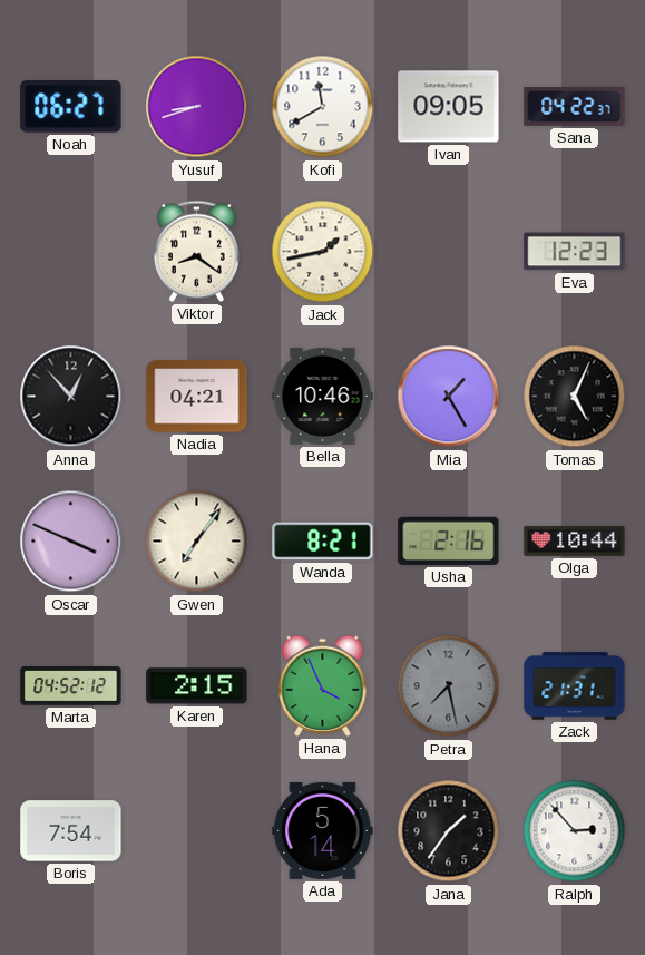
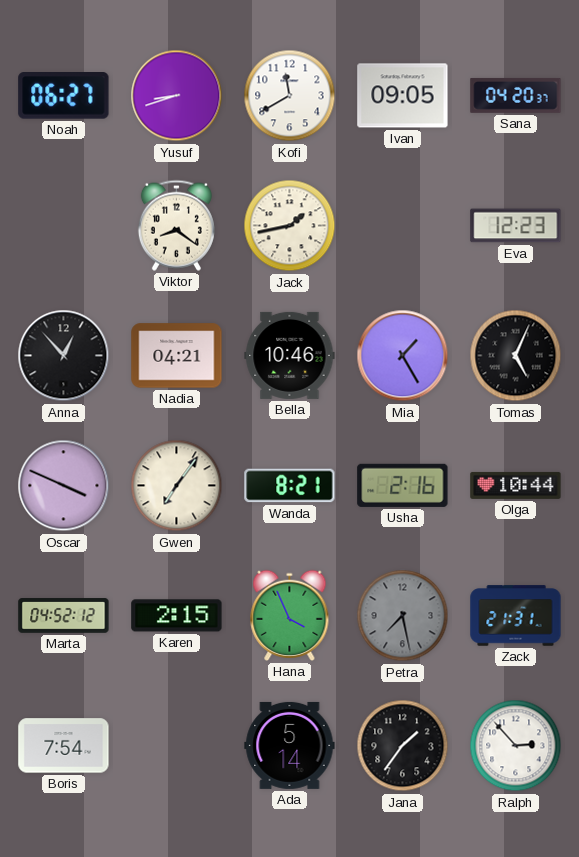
Sana: 04:22 -> 04:20 (516, 95)
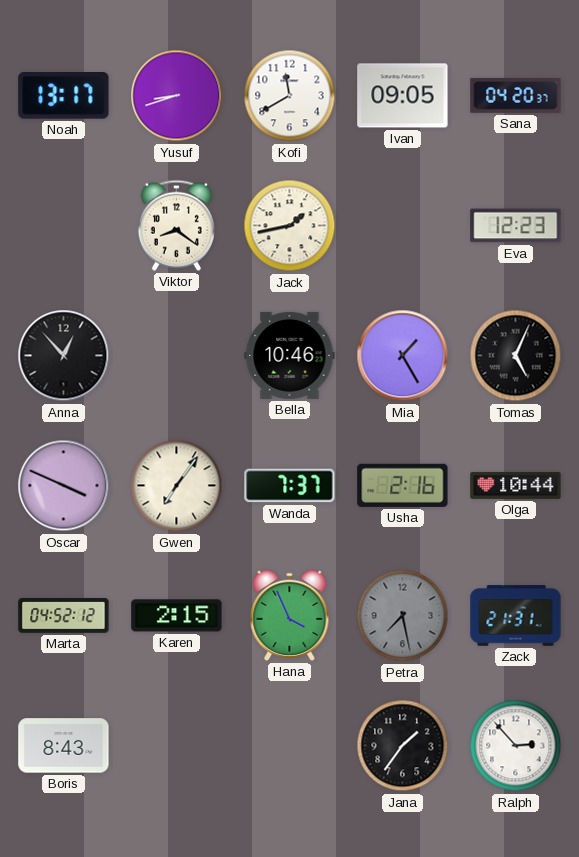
Noah: 06:27 -> 13:17 (64, 96)
Nadia: 04:21 -> none (177, 356)
Wanda: 8:21 -> 7:37 (290, 486)
Boris: 7:54 -> 8:43 (64, 746)
Ada: 5:14 -> none (290, 745)
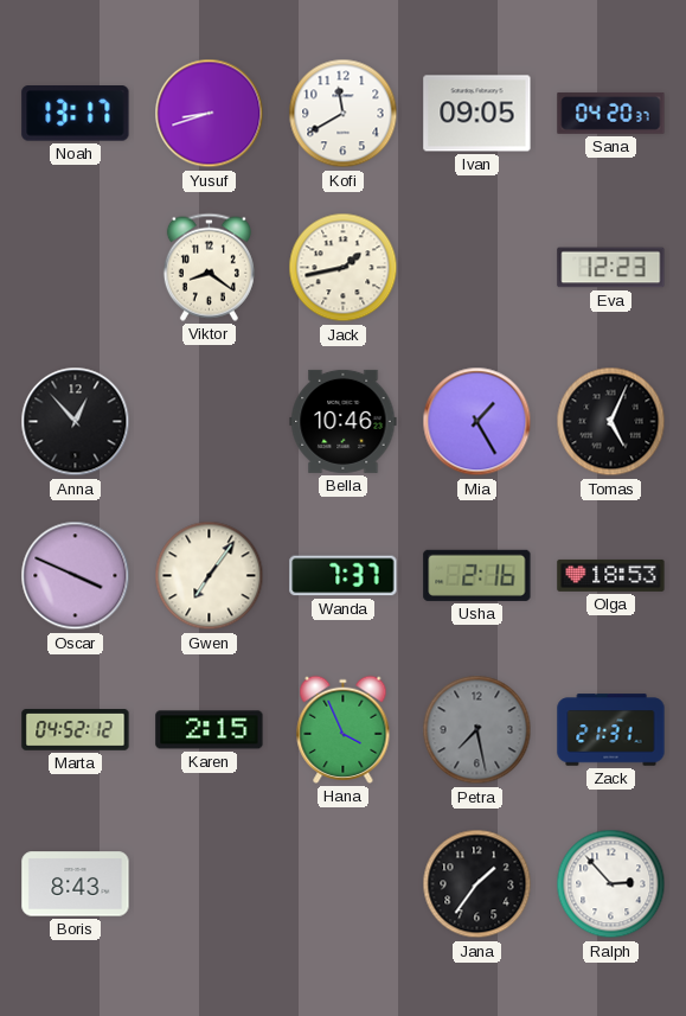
Olga: 10:44 -> 18:53 (611, 575)
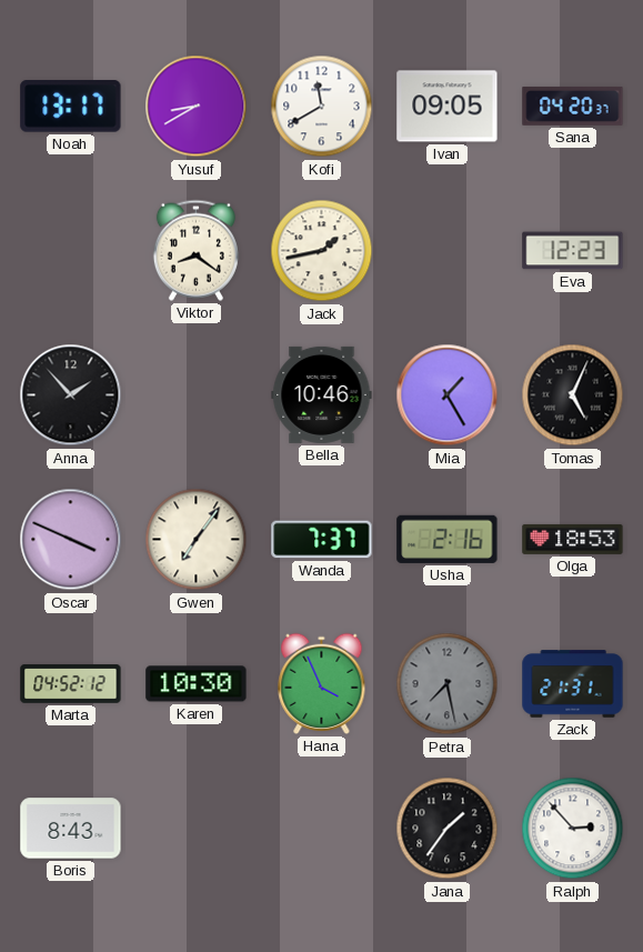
Yusuf: 8:42 -> 8:40 (197, 107)
Anna: 12:53 -> 1:53 (71, 395)
Karen: 2:15 -> 10:30 (197, 684)
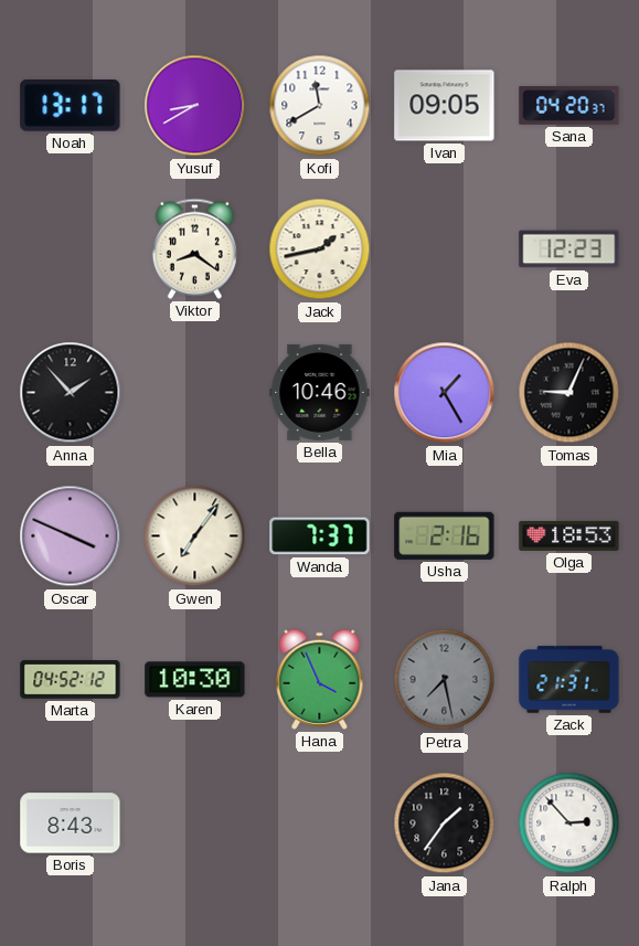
Tomas: 5:04 -> 9:04 (569, 393)
